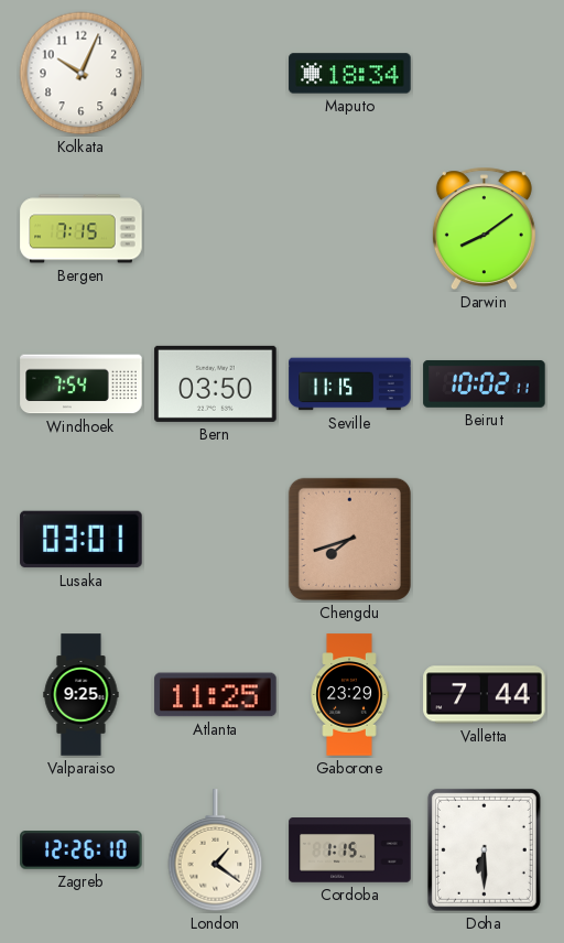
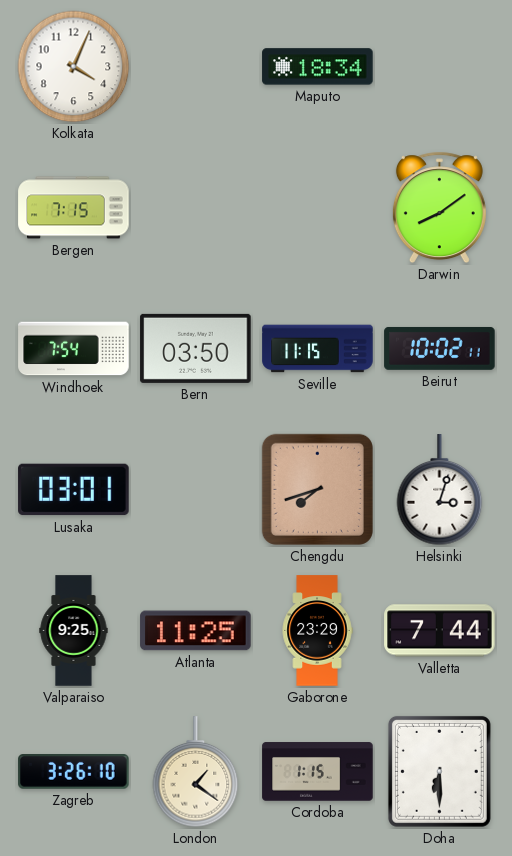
Kolkata: 10:04 -> 4:04 (74, 67)
Helsinki: none -> 3:03 (440, 490)
Zagreb: 12:26 -> 3:26 (74, 772)
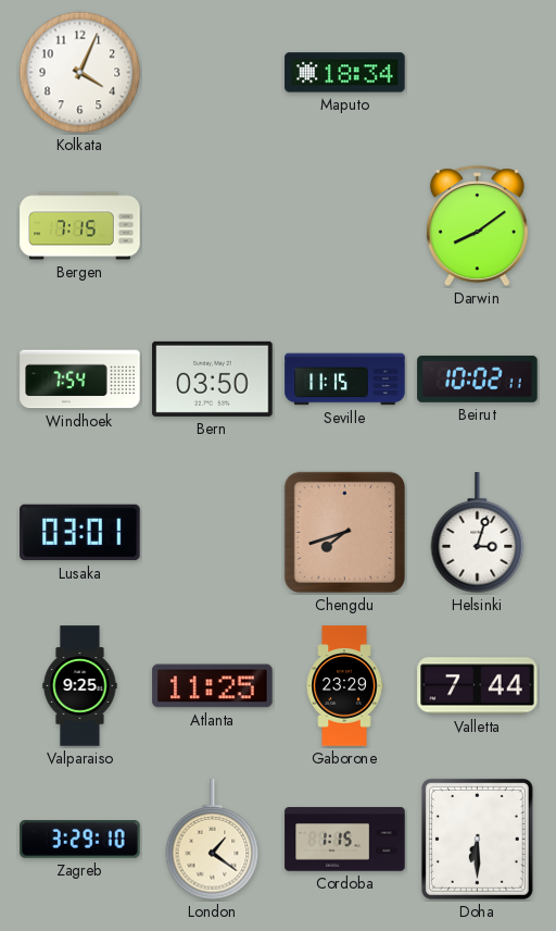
Zagreb: 3:26 -> 3:29 (80, 840)
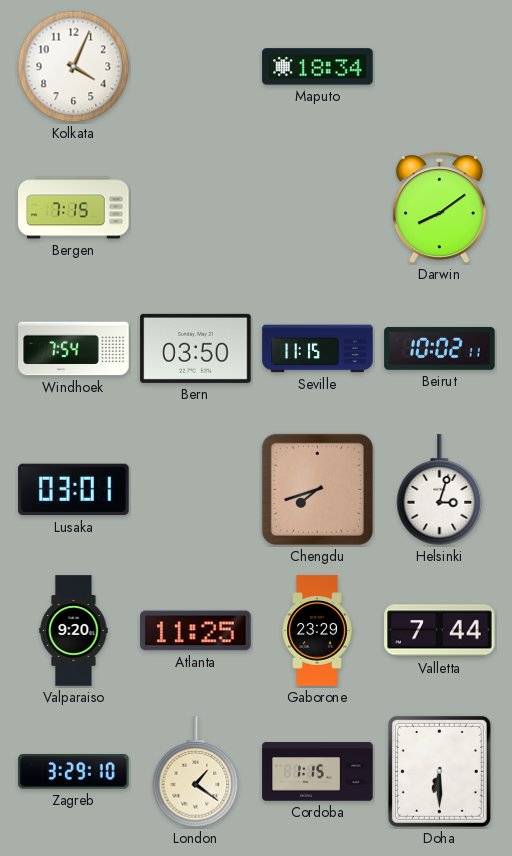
Valparaiso: 9:25 -> 9:20 (74, 631)
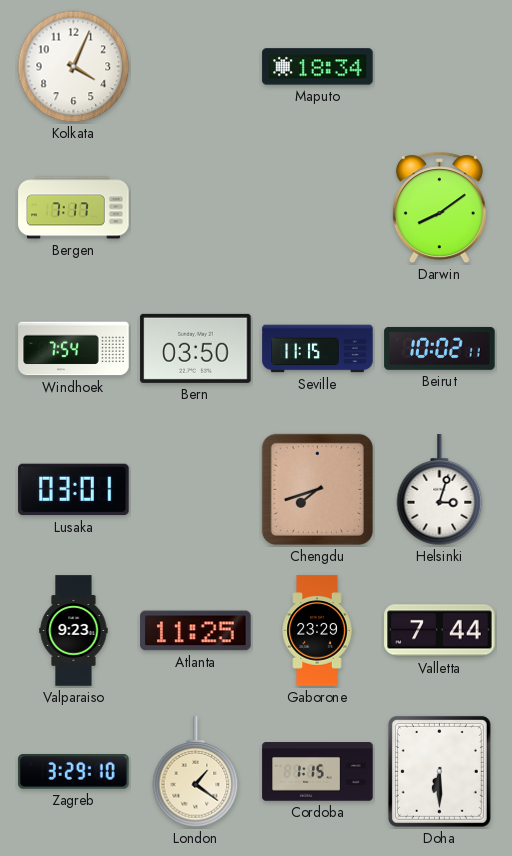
Bergen: 7:15 -> 7:17 (74, 208)
Valparaiso: 9:20 -> 9:23 (74, 631)
